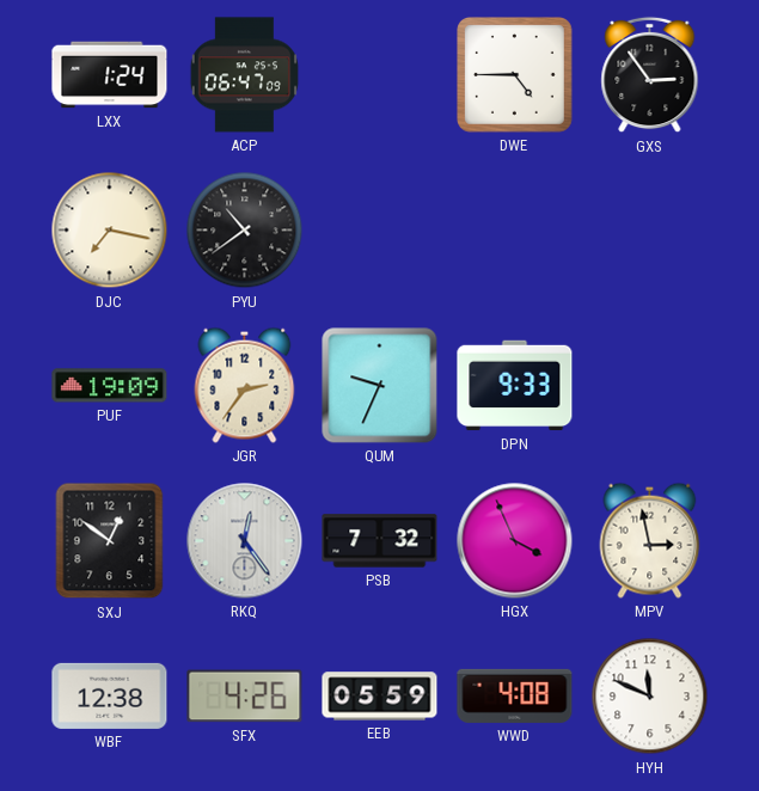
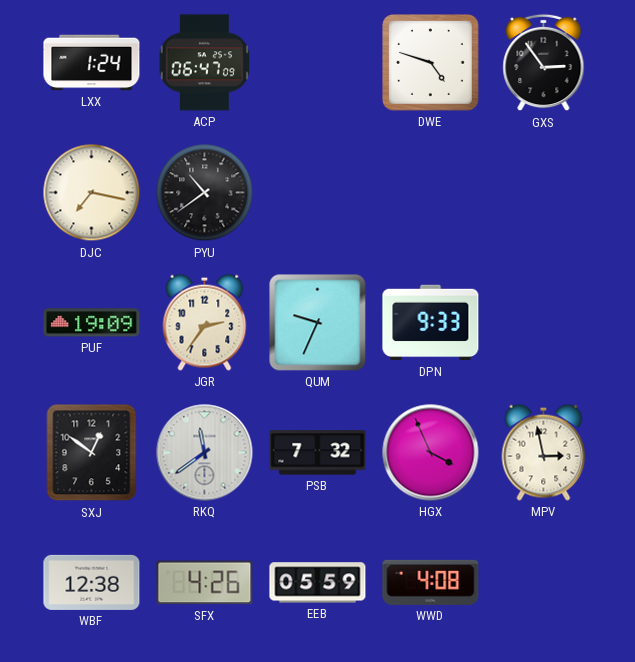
DWE: 4:45 -> 4:48 (431, 63)
RKQ: 12:24 -> 11:39 (205, 453)
HYH: 11:49 -> none (650, 697)
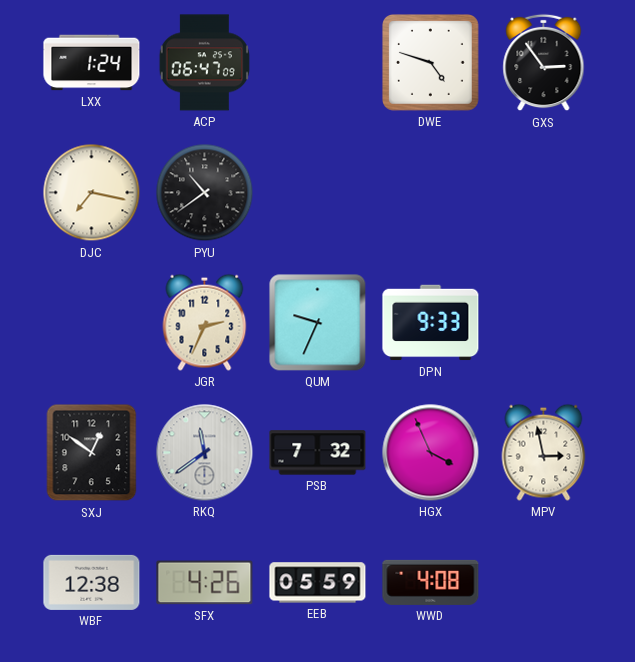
PUF: 19:09 -> none (92, 323)
JGR: 2:36 -> 2:34 (205, 322)
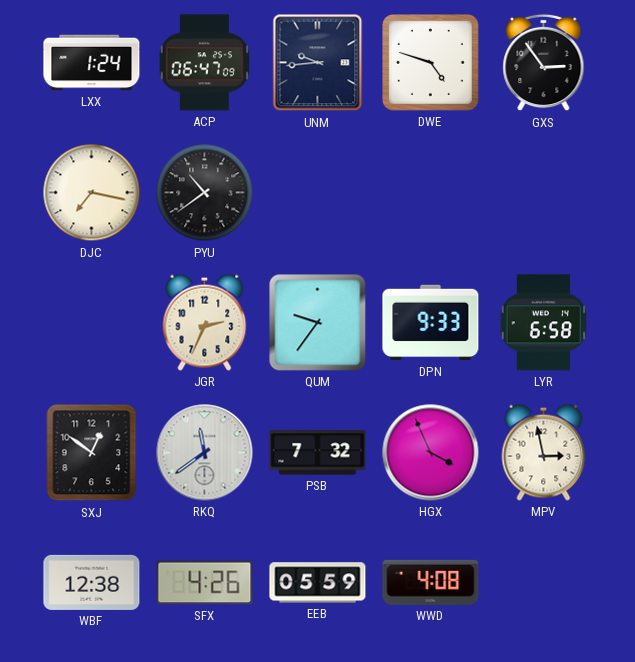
UNM: none -> 9:44 (318, 63)
QUM: 9:34 -> 9:36 (318, 323)
LYR: none -> 6:58 (544, 323)
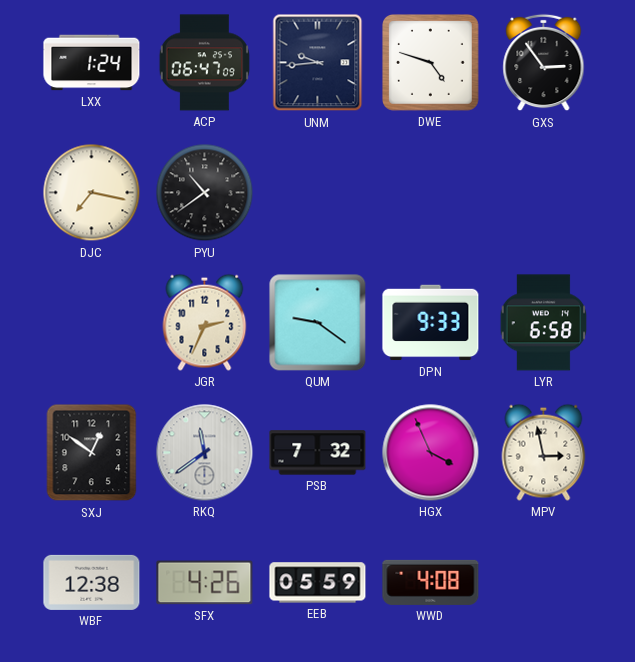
QUM: 9:36 -> 9:21 (318, 323)
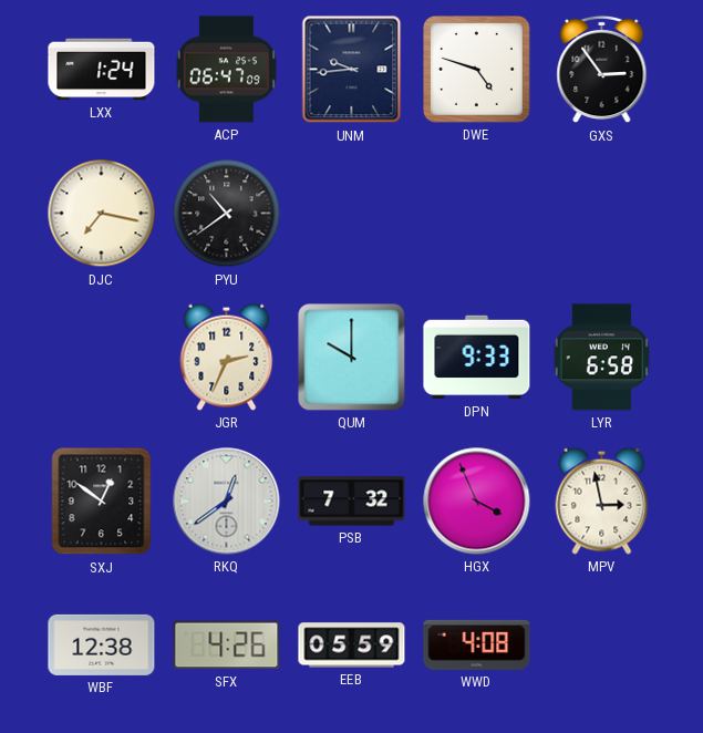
QUM: 9:21 -> 10:00 (352, 358)
RKQ: 11:39 -> 12:39 (227, 502)
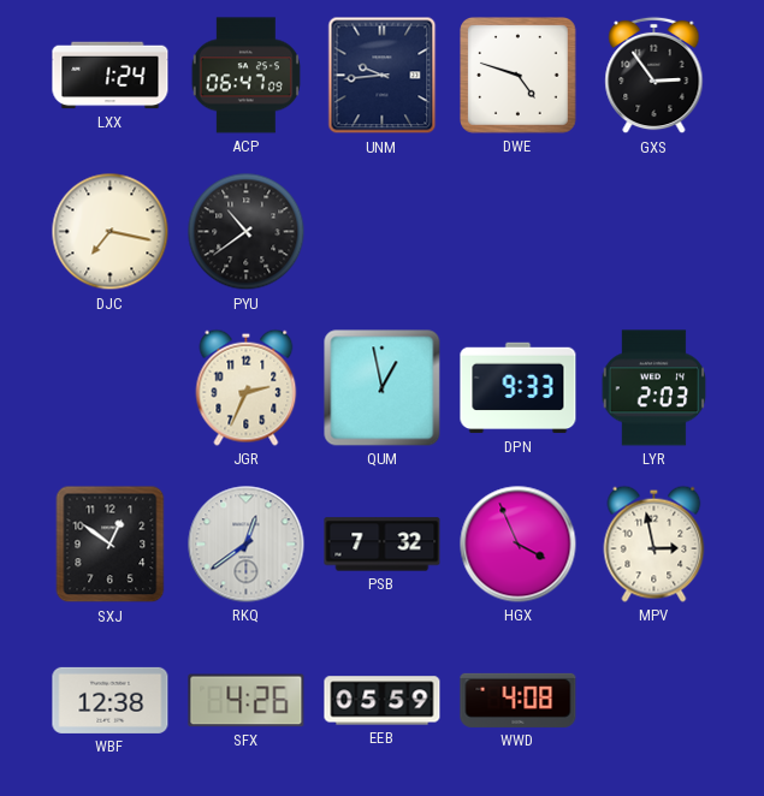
QUM: 10:00 -> 12:58 (383, 388)
LYR: 6:58 -> 2:03 (655, 388)
